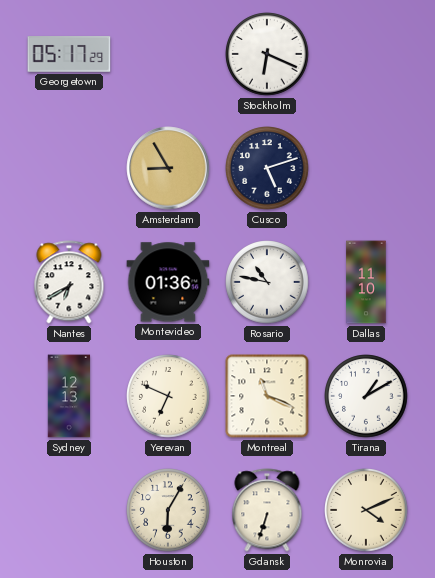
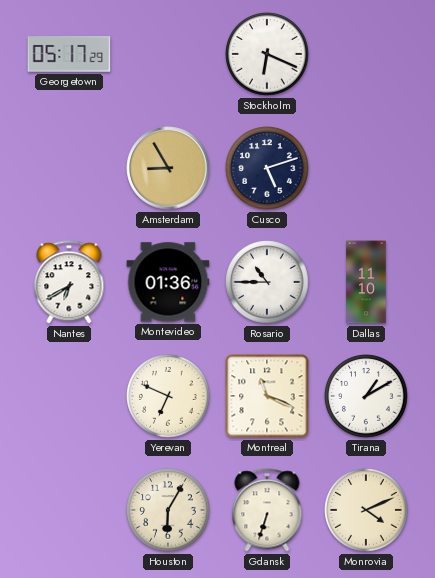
Rosario: 10:47 -> 10:45 (267, 282)
Sydney: 12:13 -> none (69, 396)
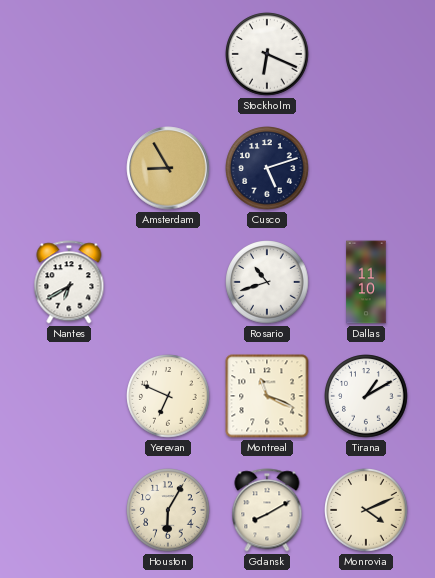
Georgetown: 05:17 -> none (69, 54)
Montevideo: 01:36 -> none (168, 282)
Rosario: 10:45 -> 10:42 (267, 282)
Gdansk: 6:33 -> 8:10 (267, 510)
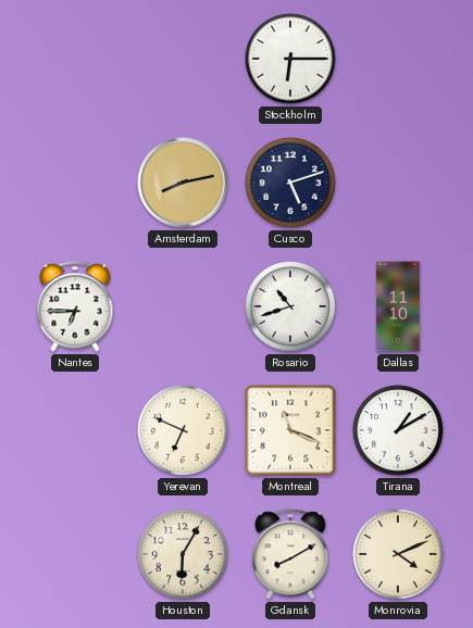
Stockholm: 6:19 -> 6:15 (290, 59)
Amsterdam: 8:55 -> 8:13 (183, 183)
Nantes: 6:40 -> 6:45 (75, 306)
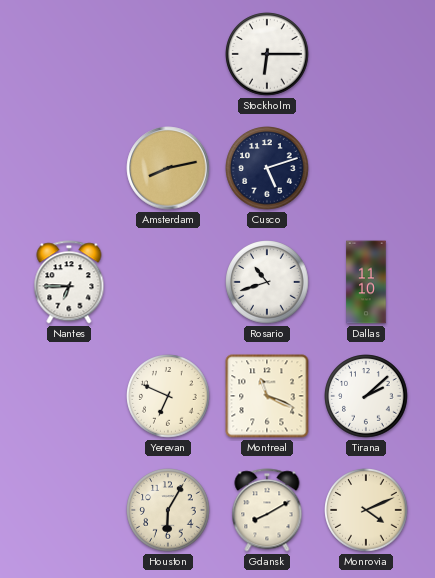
Tirana: 1:10 -> 2:08 (366, 396)
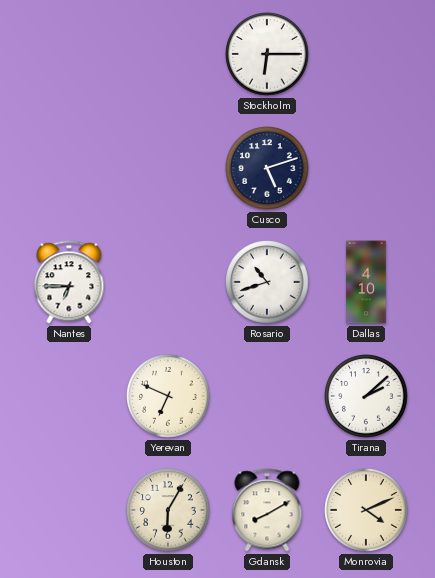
Amsterdam: 8:13 -> none (168, 168)
Dallas: 11:10 -> 4:10 (366, 282)
Montreal: 11:19 -> none (267, 396)
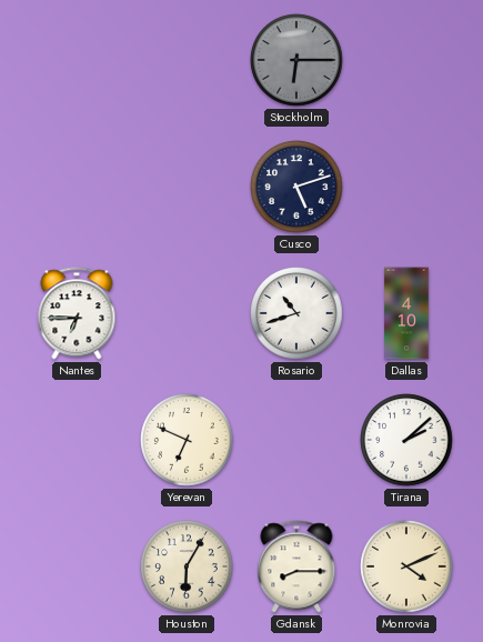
Stockholm dial: white -> grey (296, 60)
Gdansk: 8:10 -> 8:15 (296, 566)
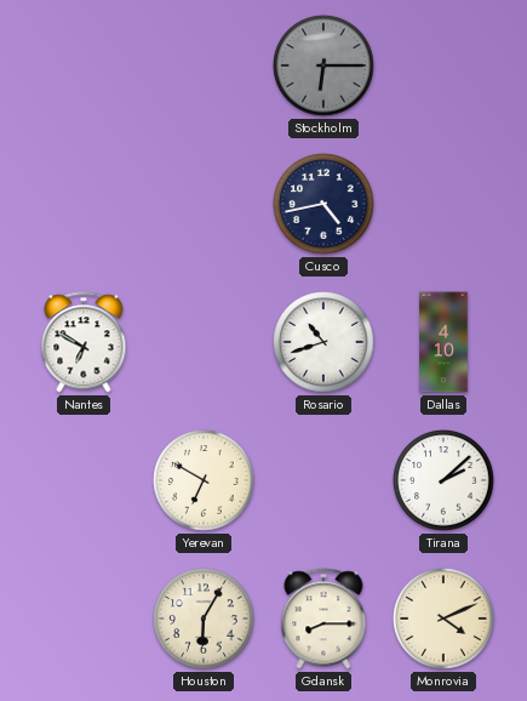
Cusco: 5:12 -> 4:43 (323, 204)
Nantes: 6:45 -> 6:50 (84, 342)
Yerevan: 6:49 -> 6:50 (204, 480)
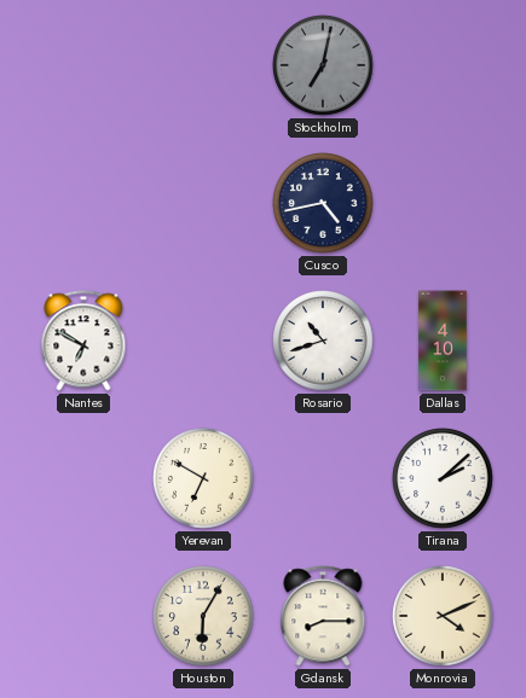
Stockholm: 6:15 -> 7:02 (323, 65)
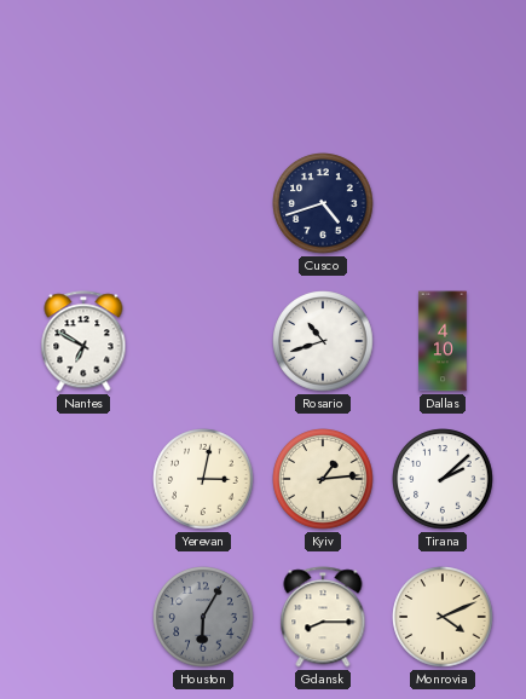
Stockholm: 7:02 -> none (323, 65)
Cusco: 4:43 -> 4:42 (323, 203)
Yerevan: 6:50 -> 3:02 (203, 479)
Kyiv: none -> 1:14 (323, 479)
Houston dial: cream -> grey (203, 617)
